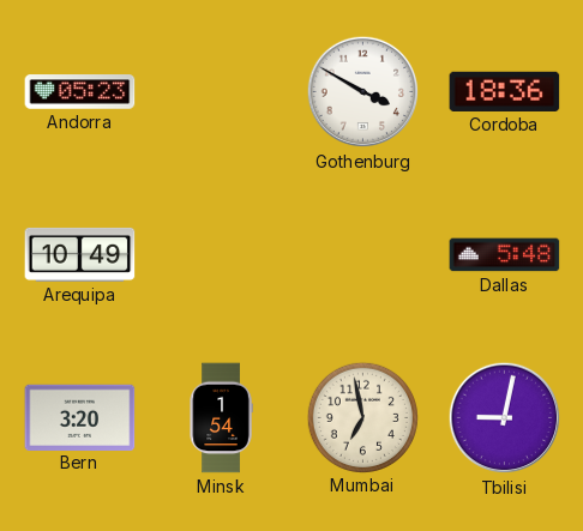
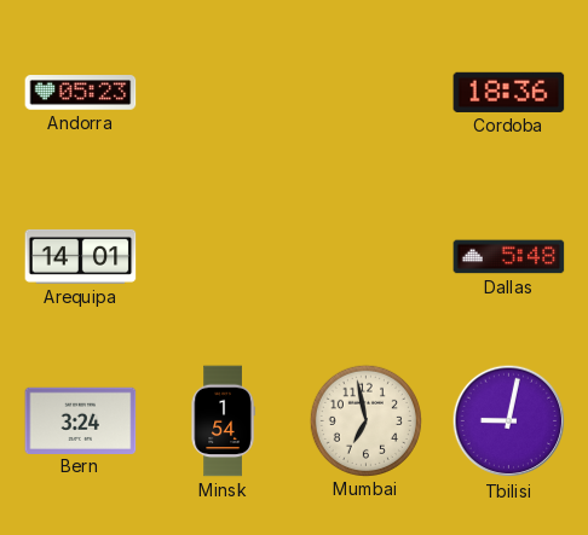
Gothenburg: 3:50 -> none (363, 92)
Arequipa: 10:49 -> 14:01 (81, 256)
Bern: 3:20 -> 3:24 (81, 420)
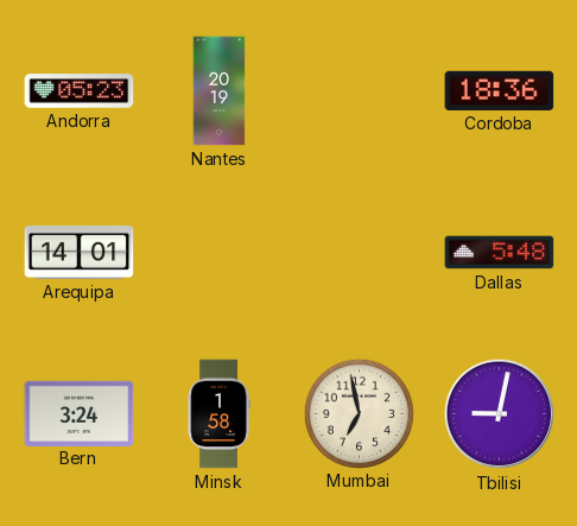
Nantes: none -> 20:19 (220, 91)
Minsk: 1:54 -> 1:58 (218, 414)
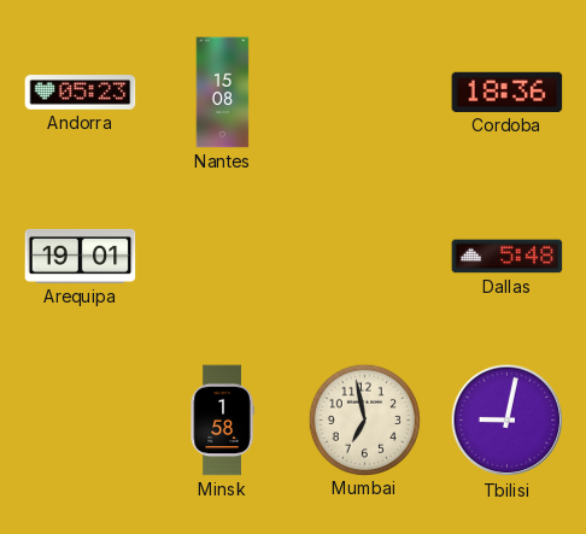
Nantes: 20:19 -> 15:08 (223, 93)
Arequipa: 14:01 -> 19:01 (81, 256)
Bern: 3:24 -> none (80, 413)
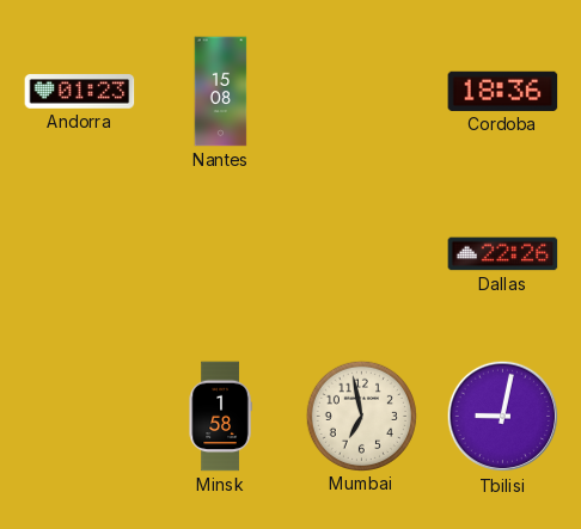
Andorra: 05:23 -> 01:23 (80, 92)
Arequipa: 19:01 -> none (81, 256)
Dallas: 5:48 -> 22:26 (503, 254)
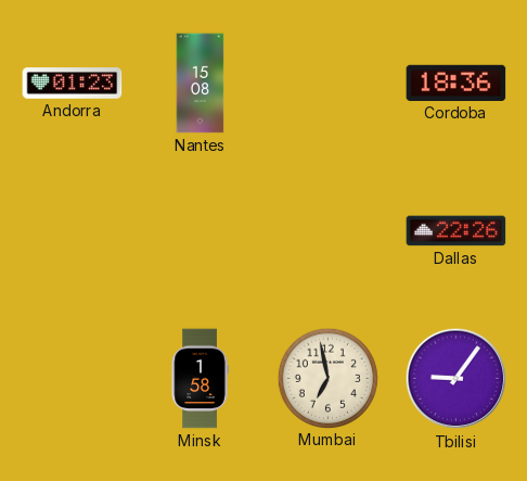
Tbilisi: 9:02 -> 9:06 (457, 379)
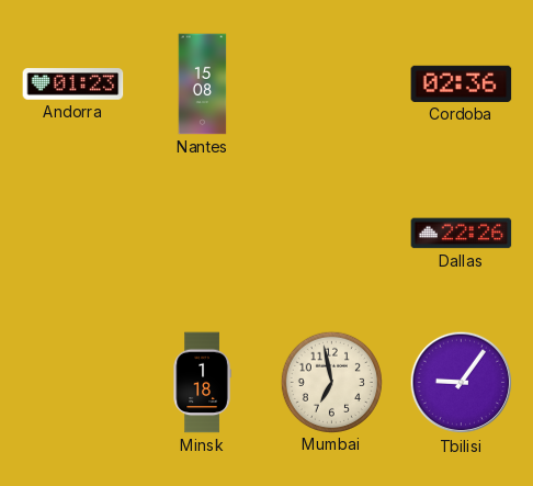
Cordoba: 18:36 -> 02:36 (462, 83)
Minsk: 1:58 -> 1:18 (202, 383)
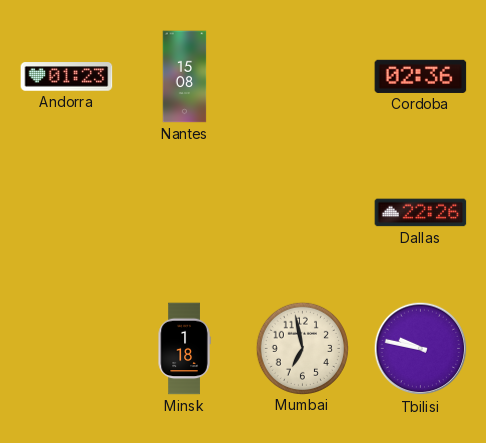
Tbilisi: 9:06 -> 9:47 (421, 349)
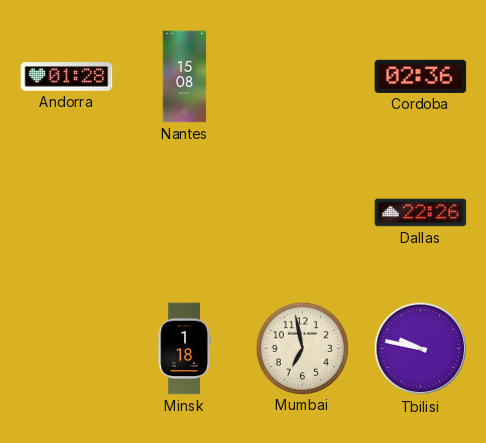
Andorra: 01:23 -> 01:28 (67, 77)
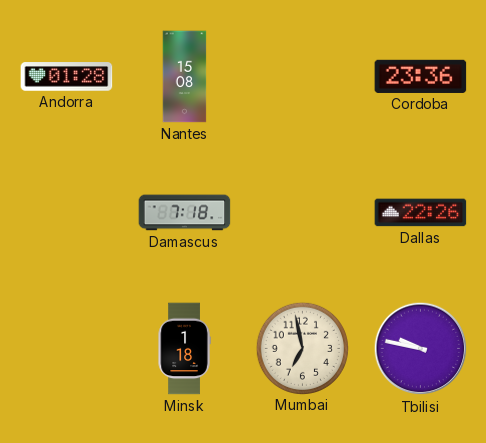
Cordoba: 02:36 -> 23:36 (421, 76)
Damascus: none -> 7:18 (185, 213)
